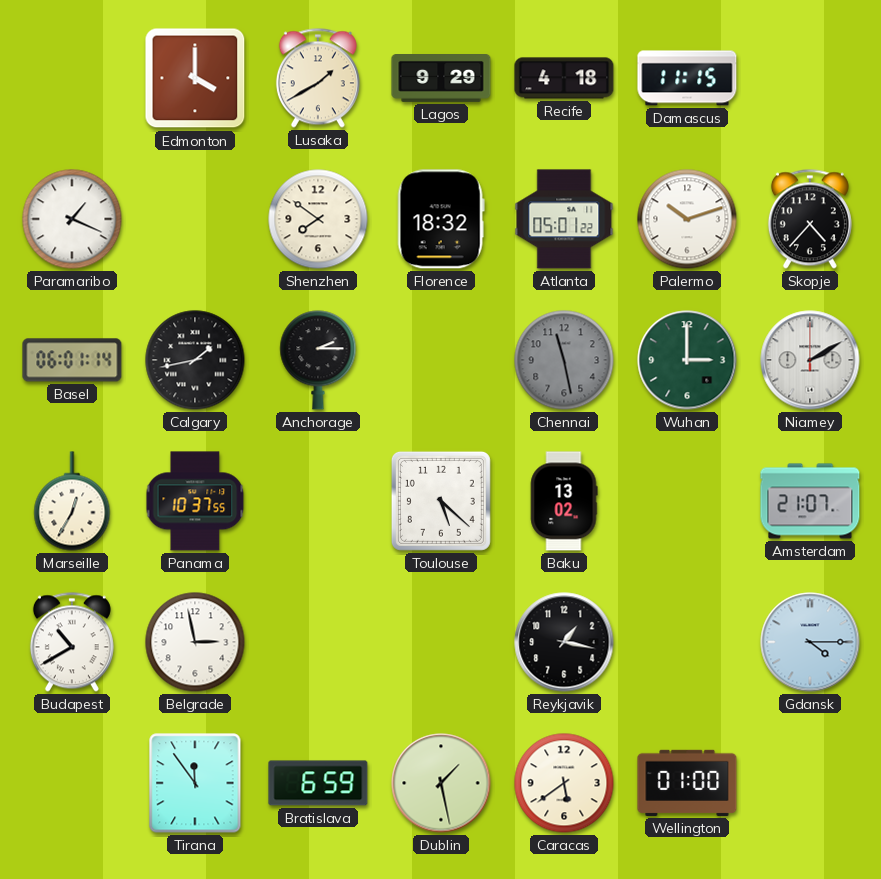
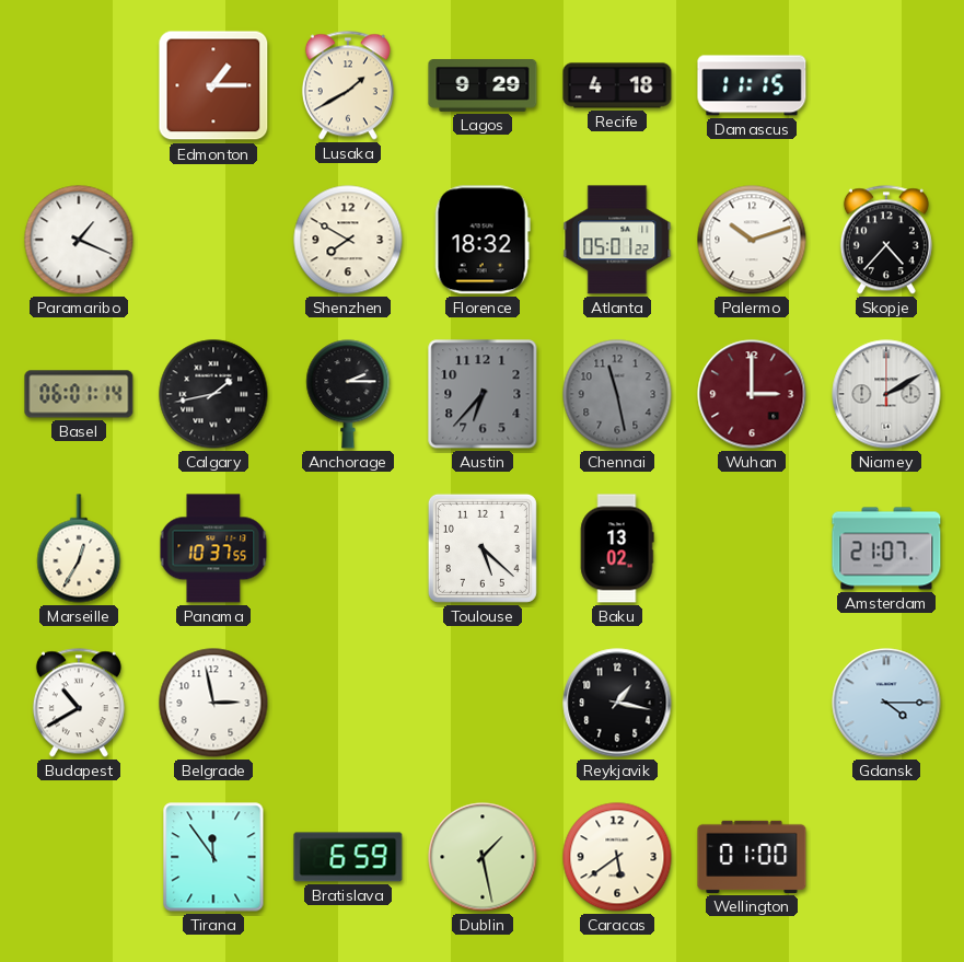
Edmonton: 4:00 -> 1:15 (213, 85)
Shenzhen: 7:51 -> 7:50 (348, 240)
Austin: none -> 6:37 (483, 394)
Wuhan dial: green -> burgundy (752, 394)
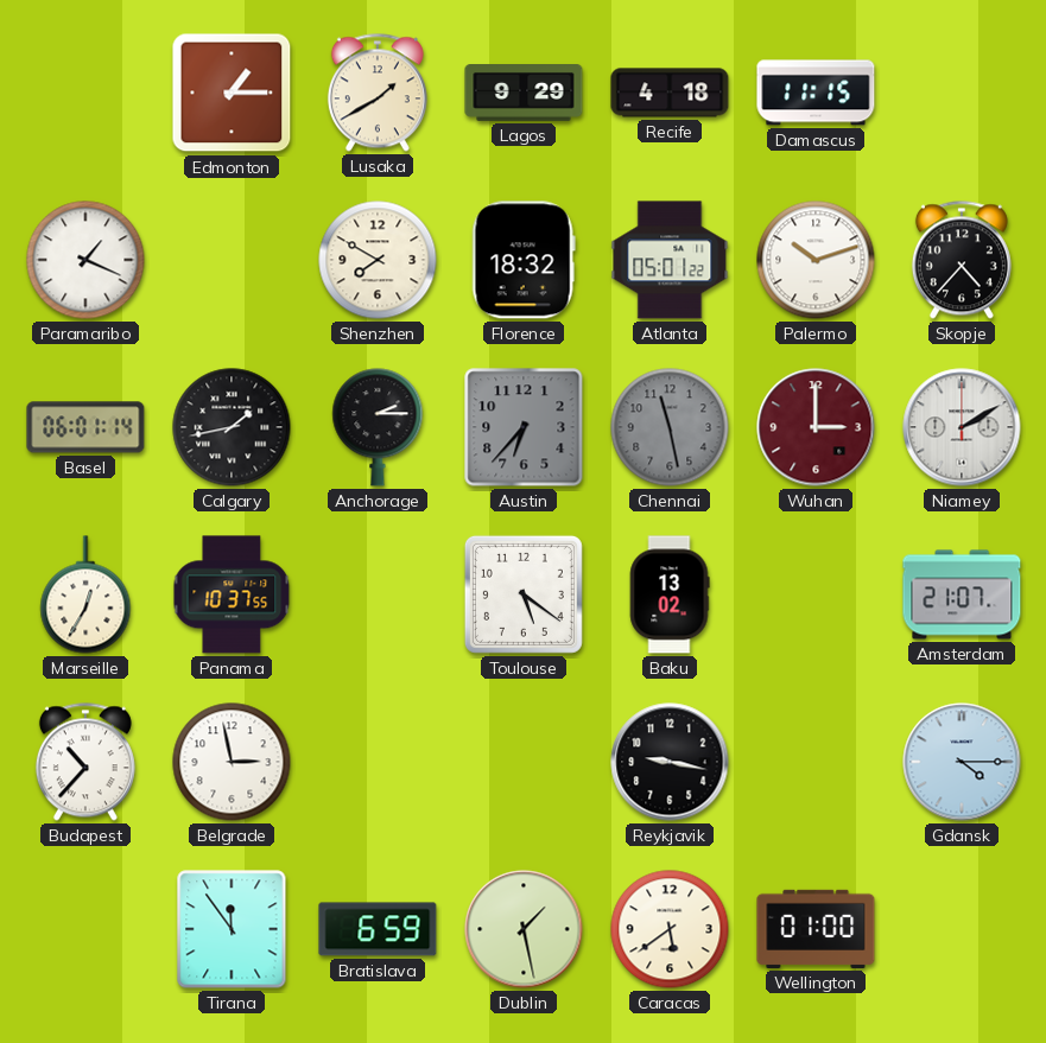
Toulouse: 5:22 -> 5:21 (524, 594)
Budapest: 10:40 -> 10:37 (85, 762)
Reykjavik: 1:17 -> 9:17 (670, 762)
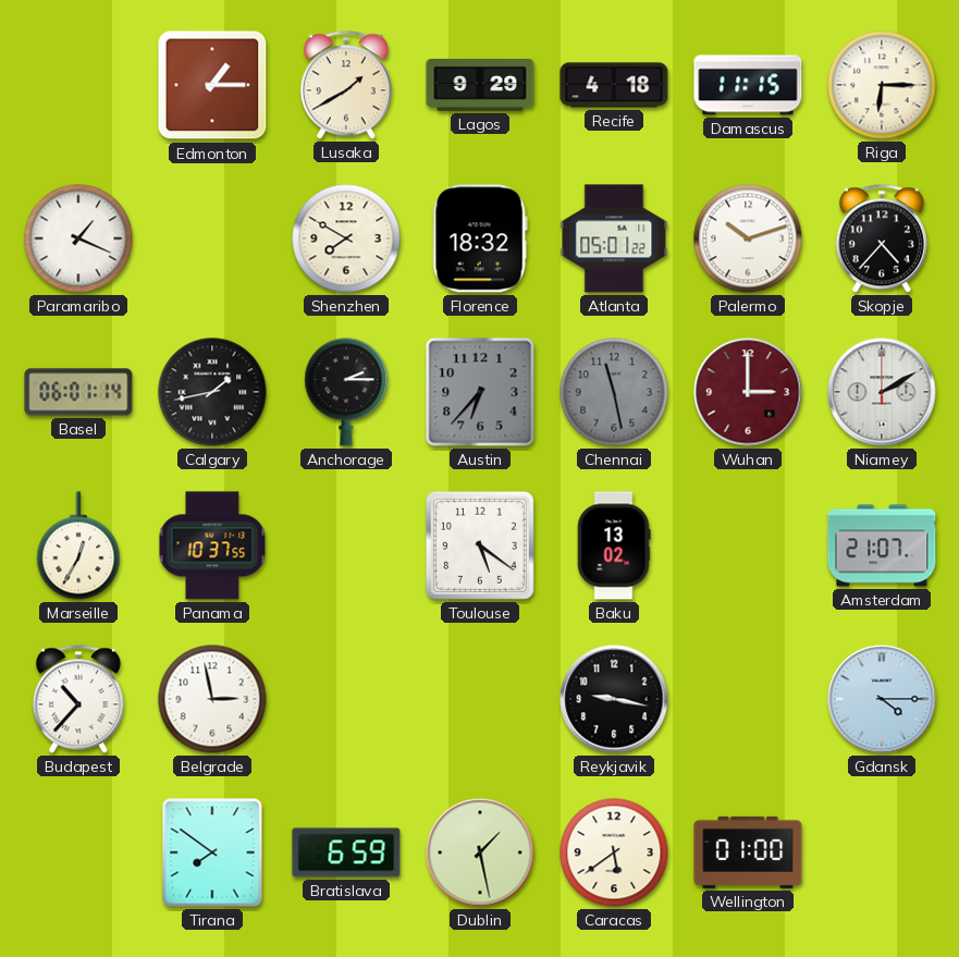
Riga: none -> 6:15 (882, 85)
Tirana: 11:54 -> 7:51 (212, 852)
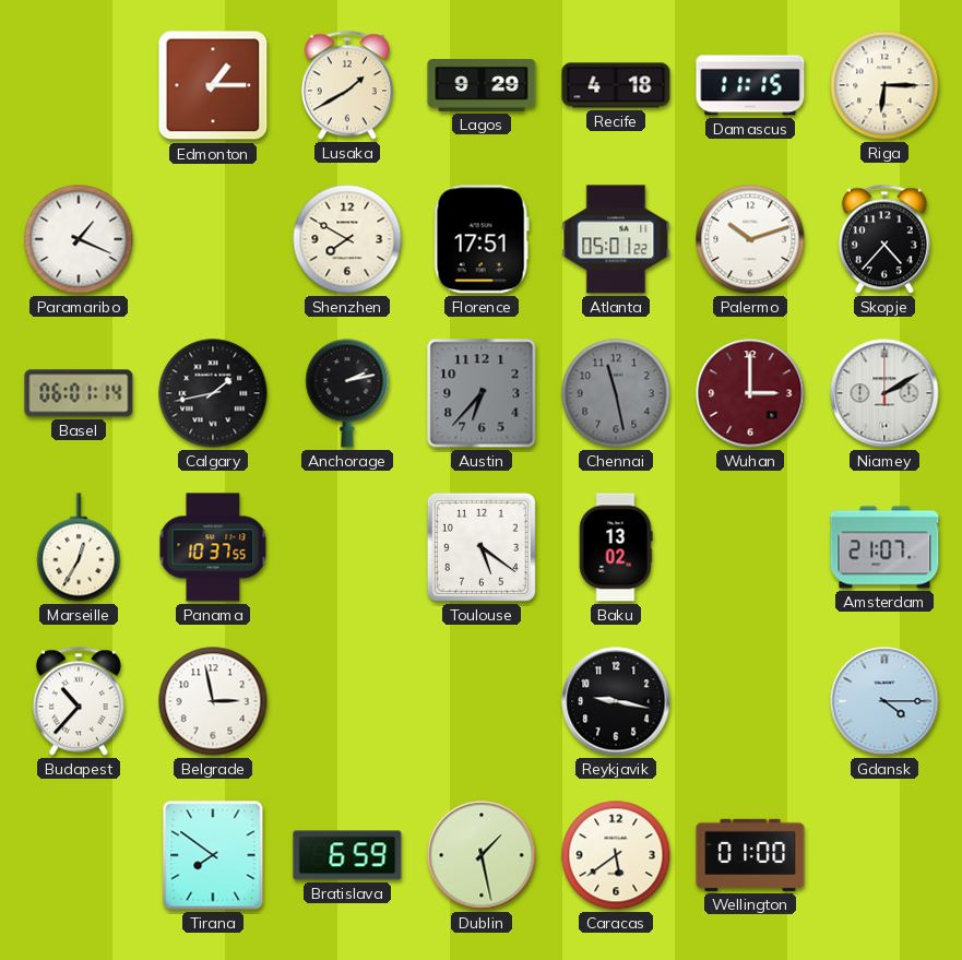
Florence: 18:32 -> 17:51 (482, 239)
Anchorage: 2:15 -> 2:13 (347, 393)
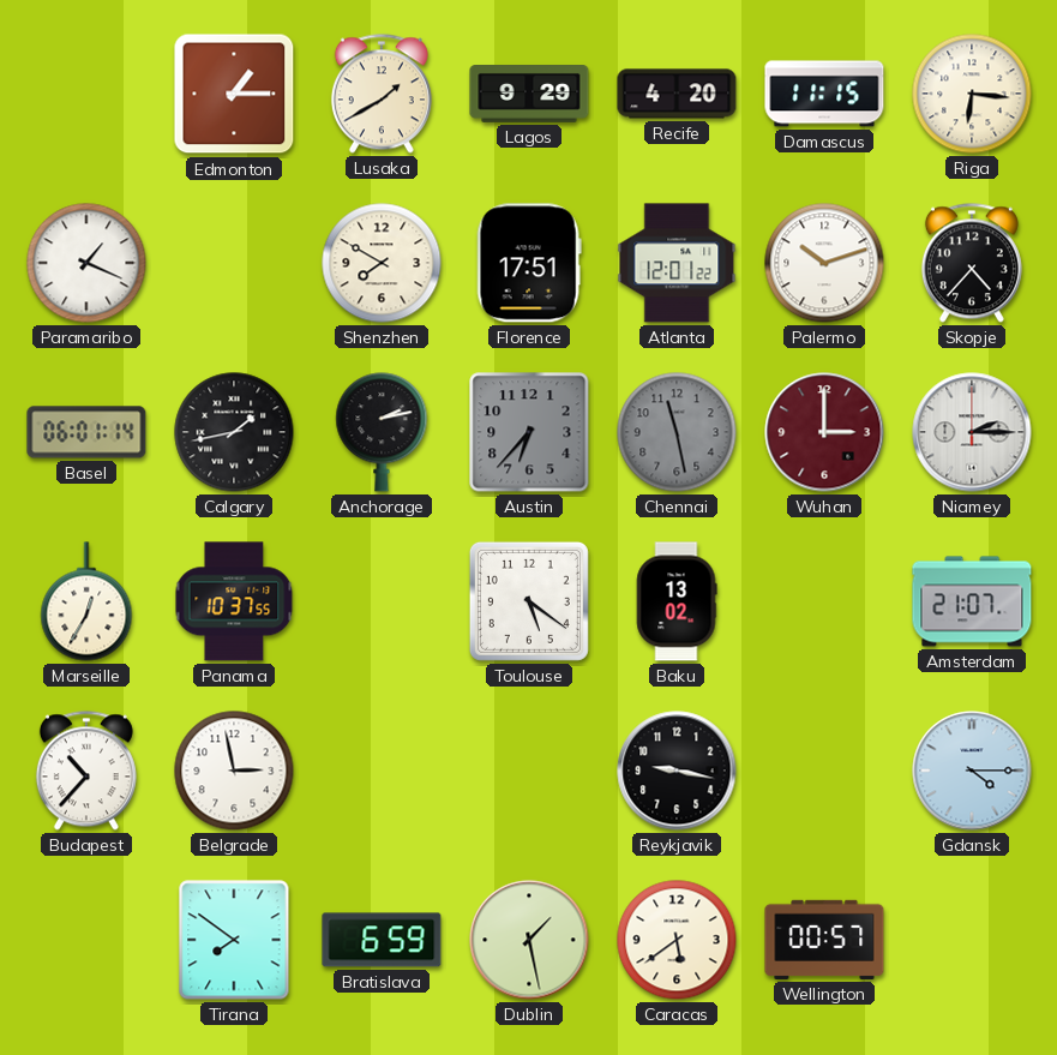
Recife: 4:18 -> 4:20 (677, 94)
Riga: 6:15 -> 6:16 (972, 94)
Atlanta: 05:01 -> 12:01 (677, 263)
Niamey: 2:10 -> 2:15 (972, 432)
Wellington: 01:00 -> 00:57 (824, 940)
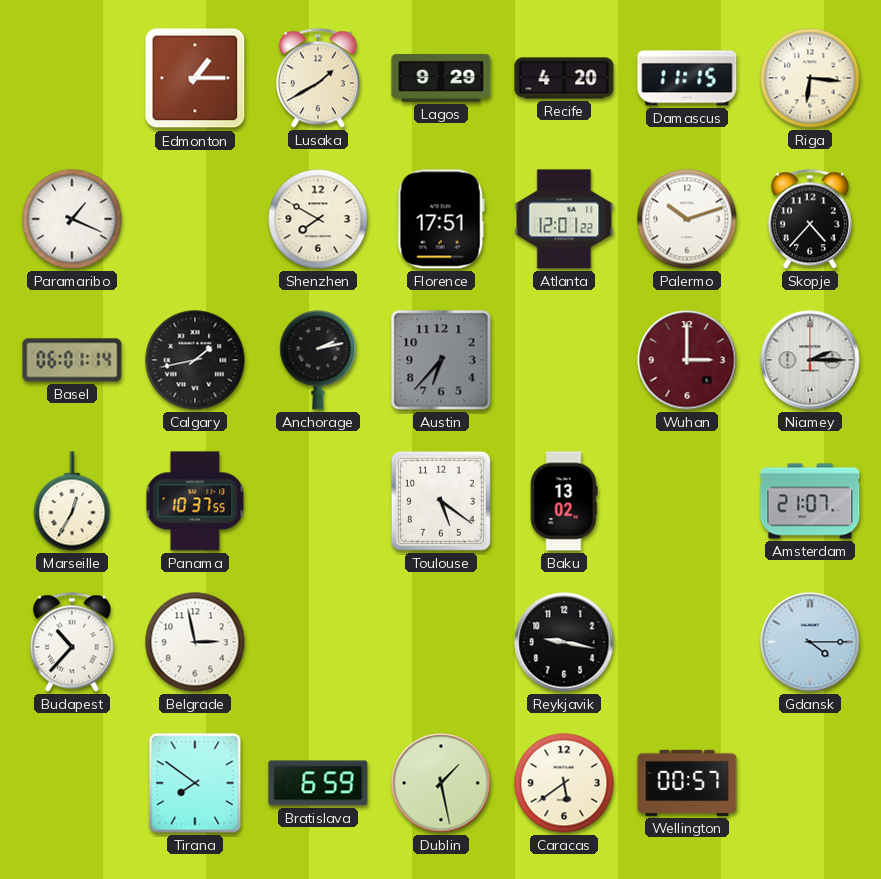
Chennai: 11:28 -> none (677, 432)
